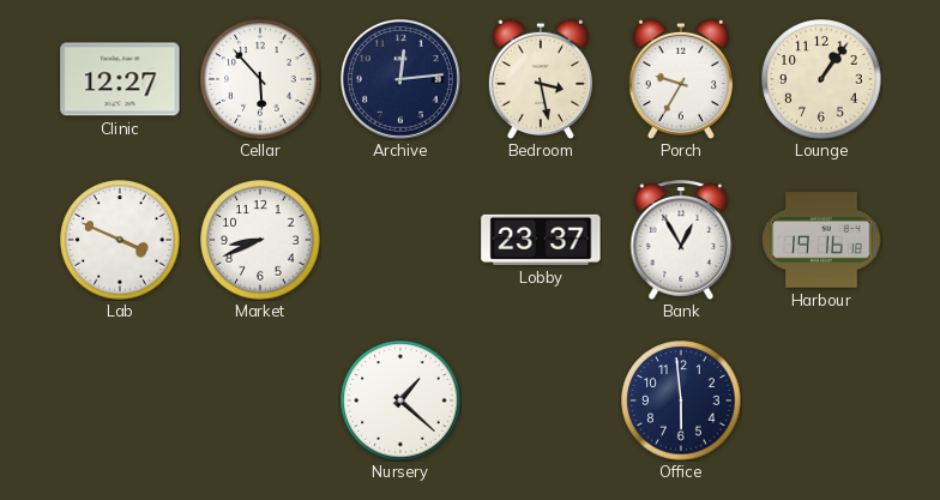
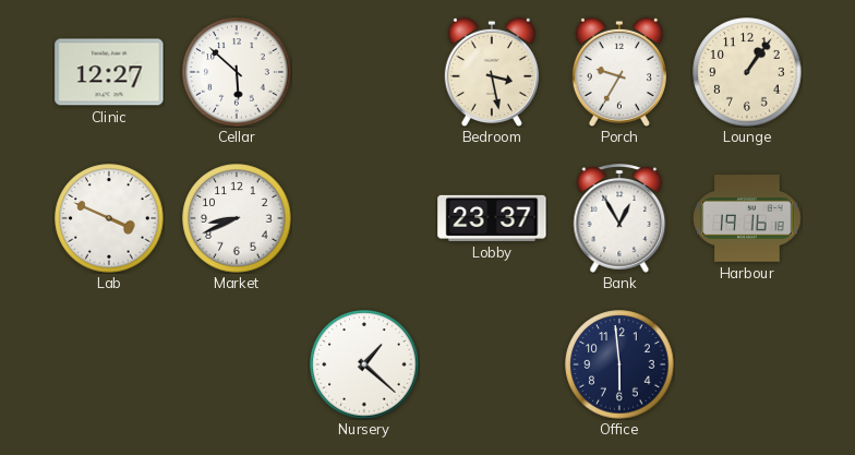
Cellar: 5:53 -> 5:52 (237, 72)
Archive: 12:14 -> none (400, 79)
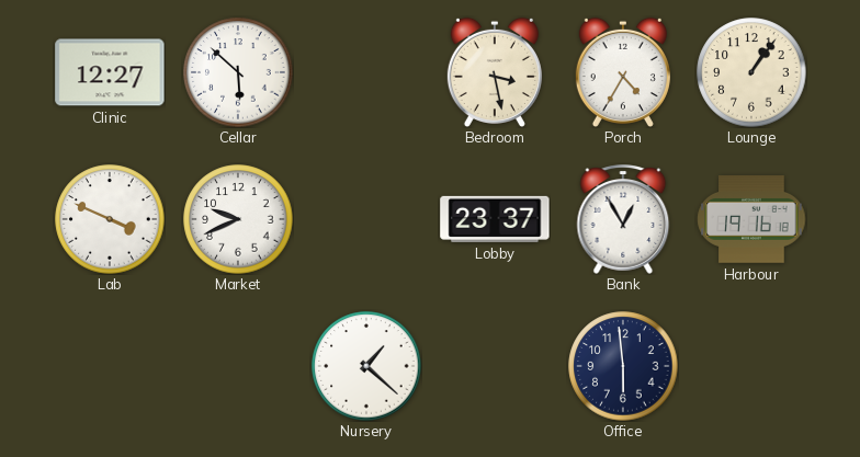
Porch: 9:35 -> 4:35 (623, 71)
Market: 8:41 -> 9:41 (238, 219)
